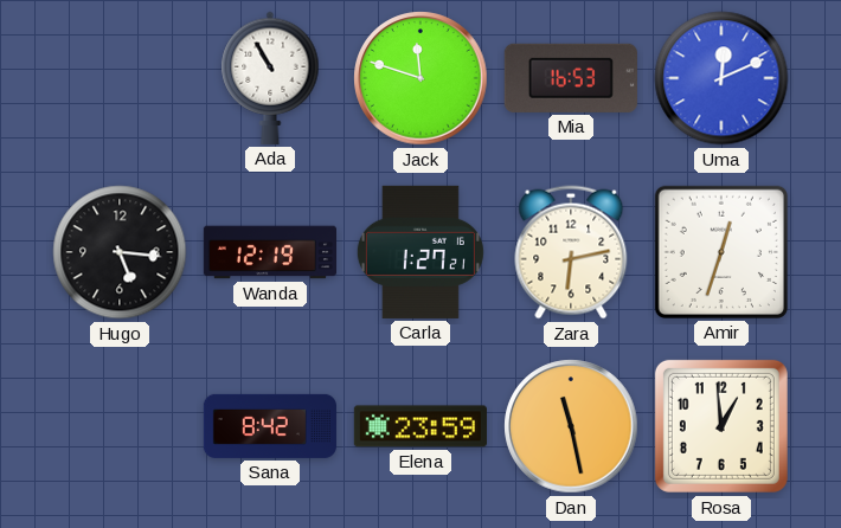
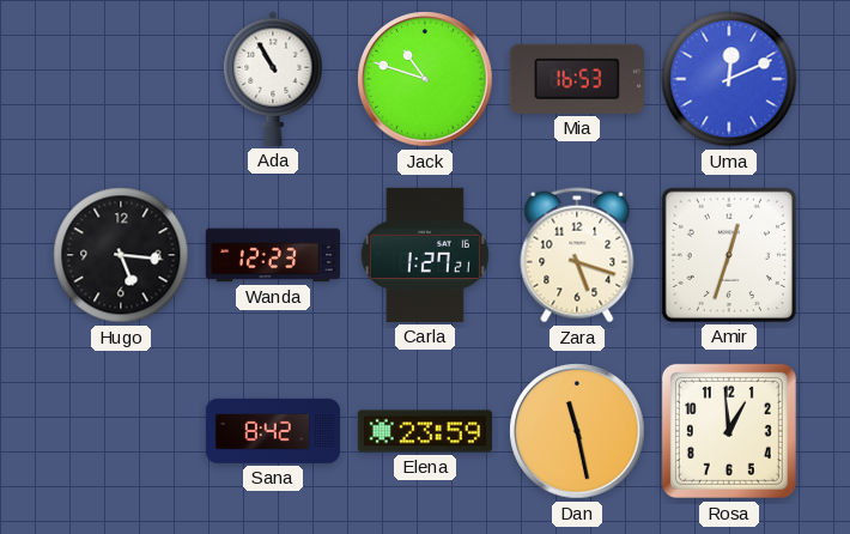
Jack: 11:48 -> 10:48 (425, 79)
Wanda: 12:19 -> 12:23 (272, 255)
Zara: 6:13 -> 5:18 (577, 255)
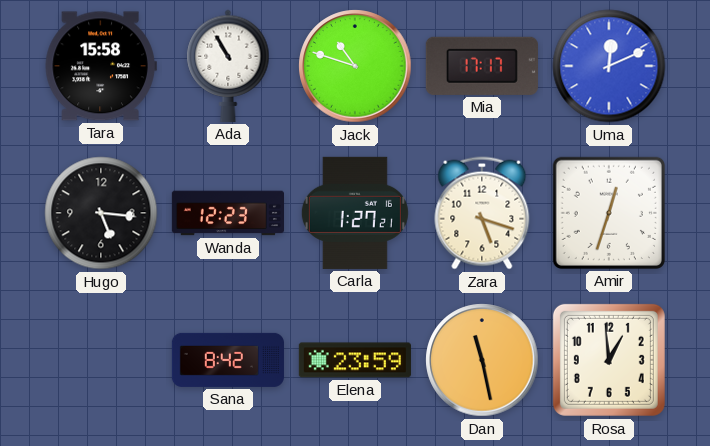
Tara: none -> 15:58 (101, 66)
Mia: 16:53 -> 17:17 (482, 66)
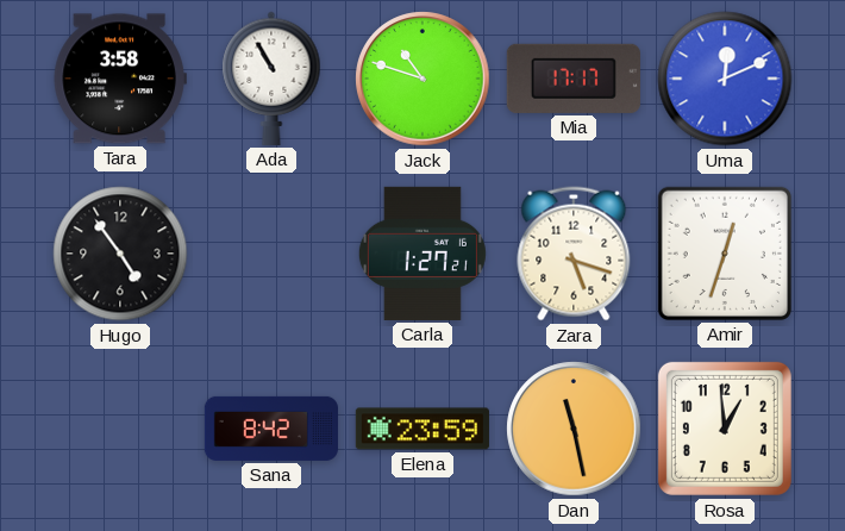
Tara: 15:58 -> 3:58 (120, 79)
Hugo: 5:16 -> 4:54 (120, 254)
Wanda: 12:23 -> none (227, 213)
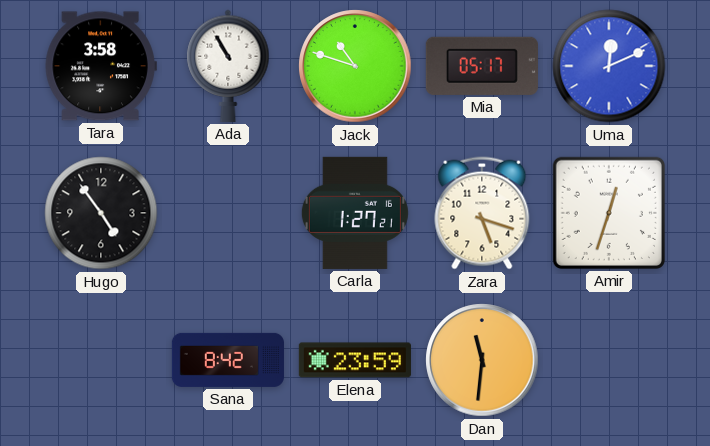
Mia: 17:17 -> 05:17 (482, 66)
Dan: 11:28 -> 11:31 (482, 360)
Rosa: 12:59 -> none (725, 429)
